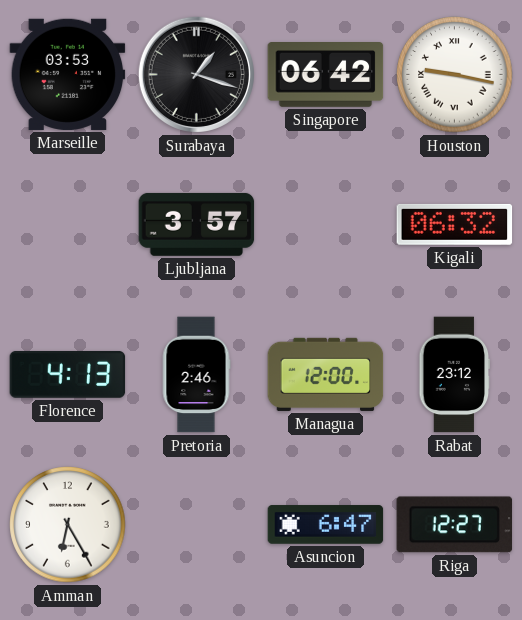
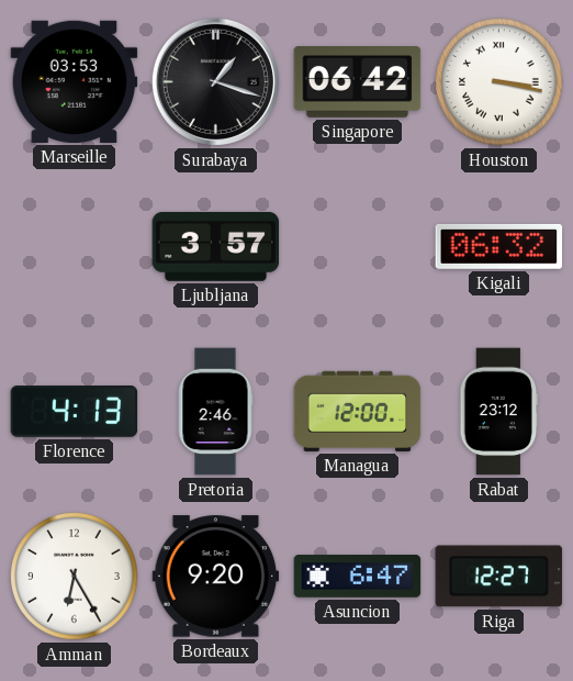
Houston: 9:17 -> 3:17 (499, 82)
Bordeaux: none -> 9:20 (216, 577)
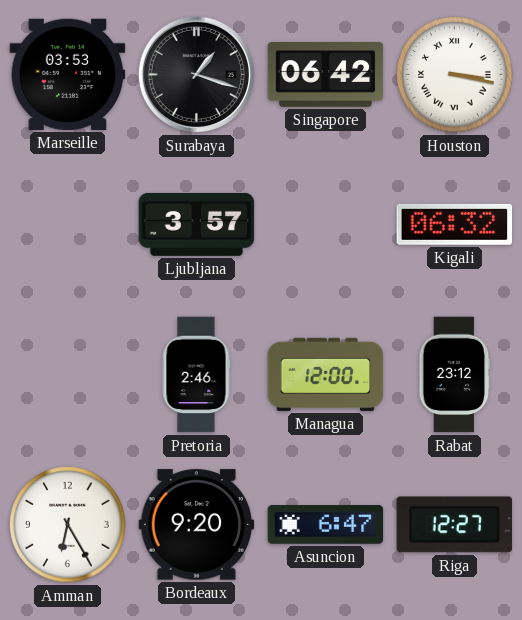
Florence: 4:13 -> none (75, 411)
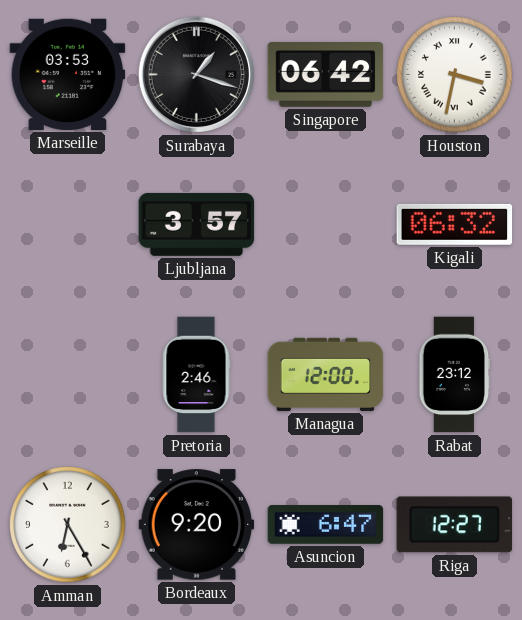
Houston: 3:17 -> 3:32 (455, 75)
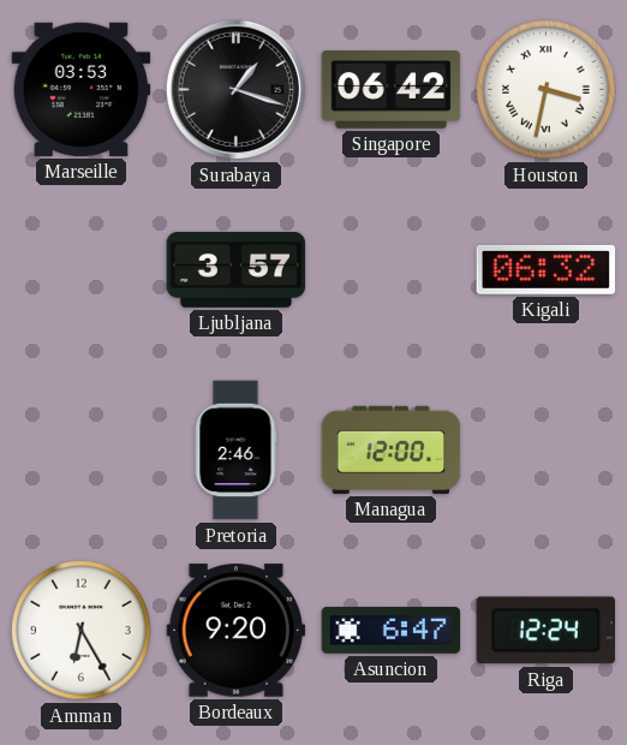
Rabat: 23:12 -> none (455, 375)
Riga: 12:27 -> 12:24 (547, 631)
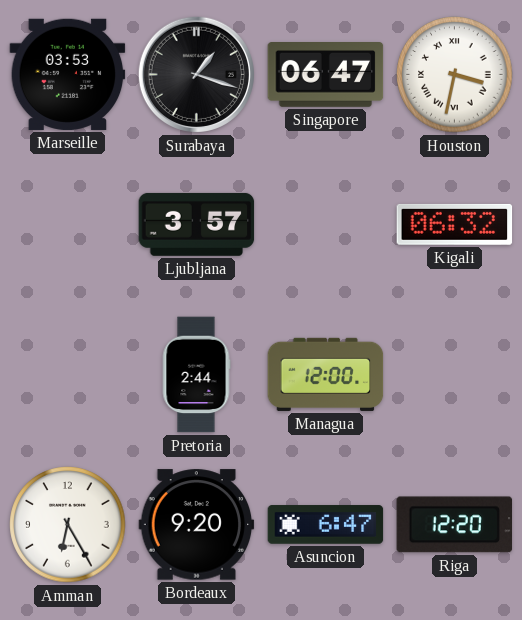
Singapore: 06:42 -> 06:47 (326, 75)
Pretoria: 2:46 -> 2:44 (196, 375)
Riga: 12:24 -> 12:20 (455, 525)
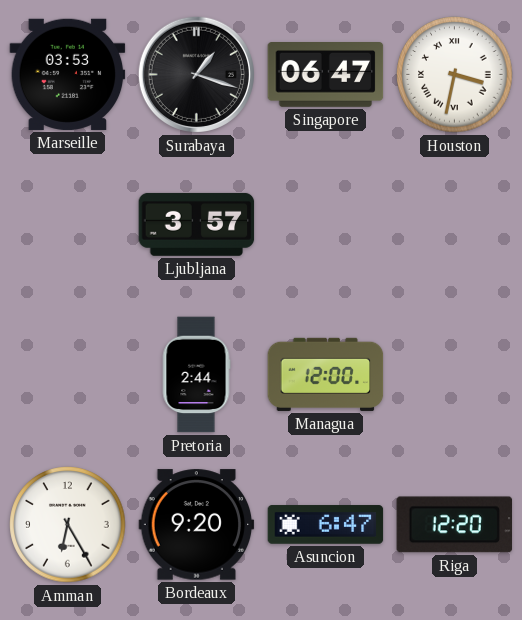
Kigali: 06:32 -> none (455, 224)
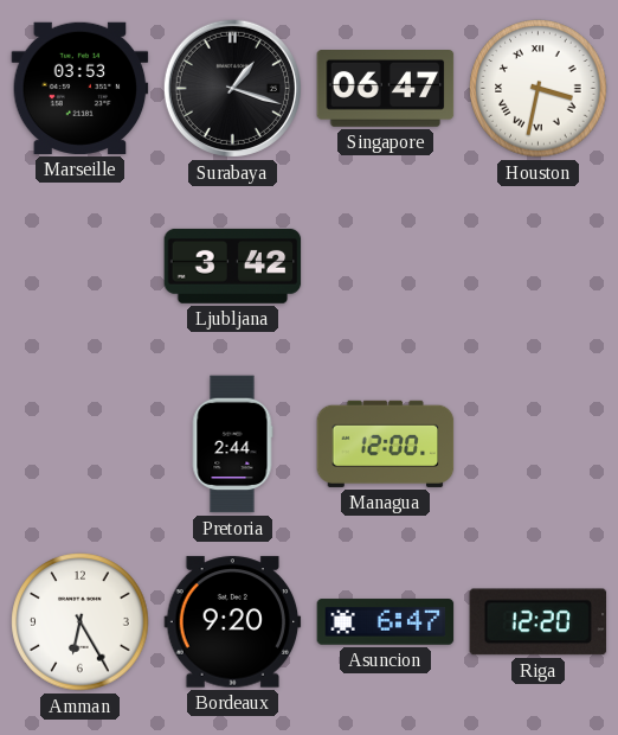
Ljubljana: 3:57 -> 3:42 (233, 266)
